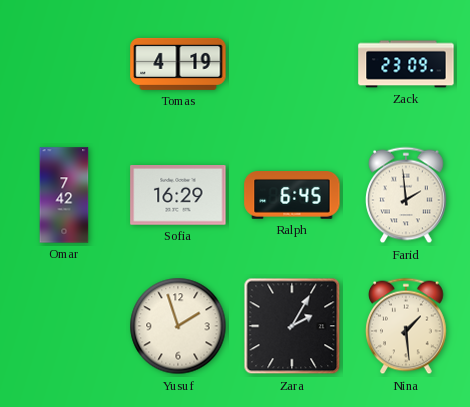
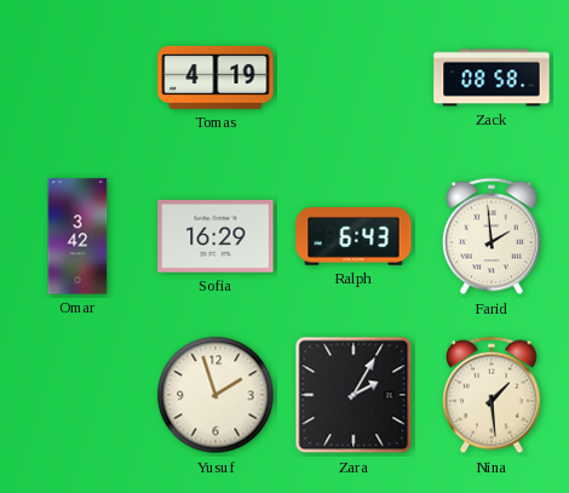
Zack: 23:09 -> 08:58 (492, 78)
Omar: 7:42 -> 3:42 (77, 236)
Ralph: 6:45 -> 6:43 (354, 236)
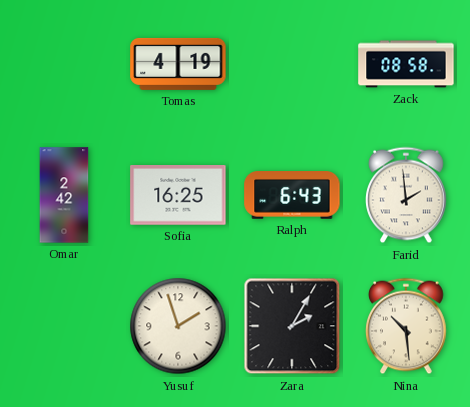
Omar: 3:42 -> 2:42 (64, 195)
Sofia: 16:29 -> 16:25 (178, 196)
Nina: 1:29 -> 10:29 (407, 326)
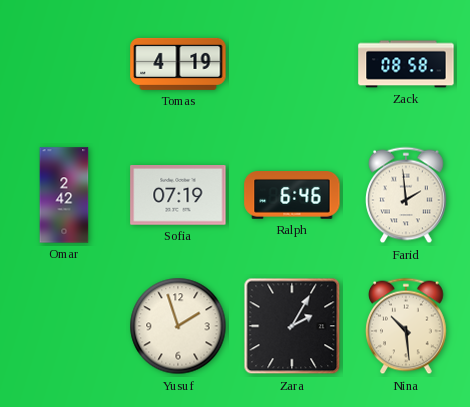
Sofia: 16:25 -> 07:19 (178, 196)
Ralph: 6:43 -> 6:46 (292, 195)
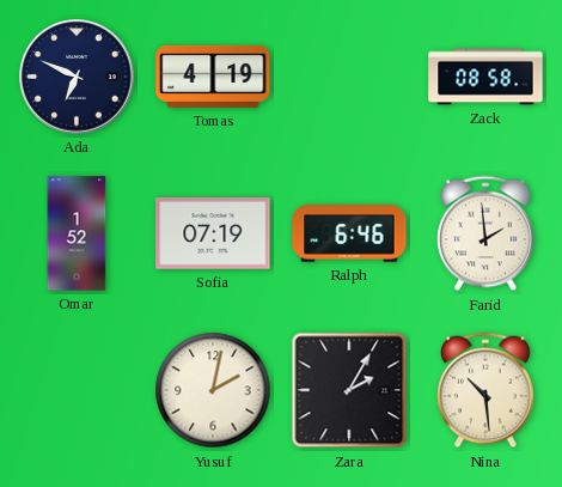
Ada: none -> 6:49 (77, 77)
Omar: 2:42 -> 1:52 (77, 233)
Yusuf: 1:57 -> 2:02 (213, 390)
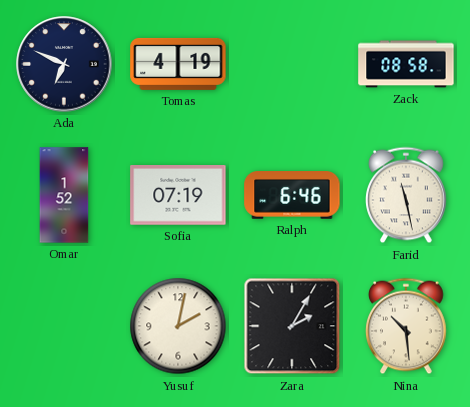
Farid: 1:59 -> 11:28 (407, 195)
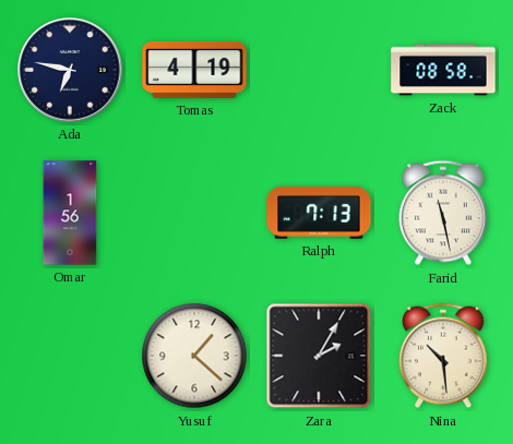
Ada: 6:49 -> 6:47 (70, 70)
Omar: 1:52 -> 1:56 (70, 213)
Sofia: 07:19 -> none (178, 196)
Ralph: 6:46 -> 7:13 (319, 213)
Yusuf: 2:02 -> 1:22 (194, 356)
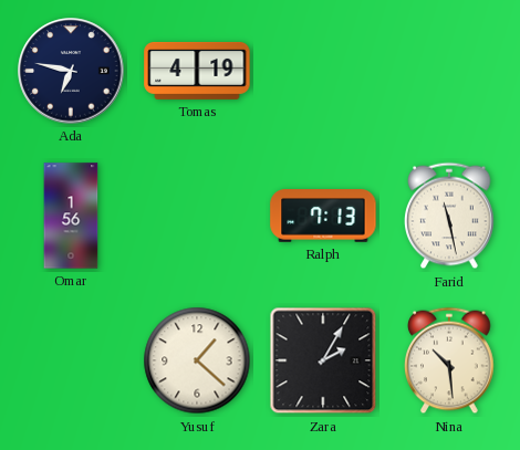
Zack: 08:58 -> none (443, 70)
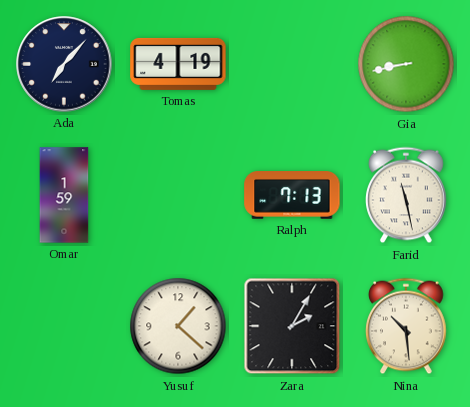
Ada: 6:47 -> 7:07 (64, 64)
Gia: none -> 8:43 (406, 64)
Omar: 1:56 -> 1:59 (64, 195)
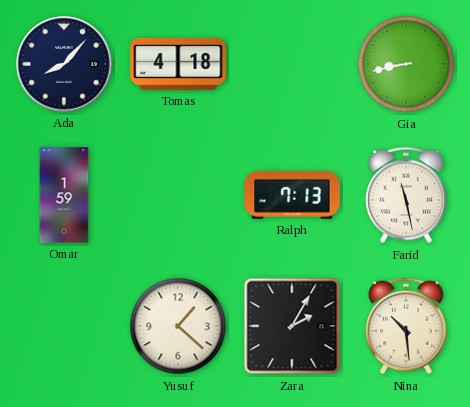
Ada: 7:07 -> 8:07 (64, 64)
Tomas: 4:19 -> 4:18 (178, 64)
